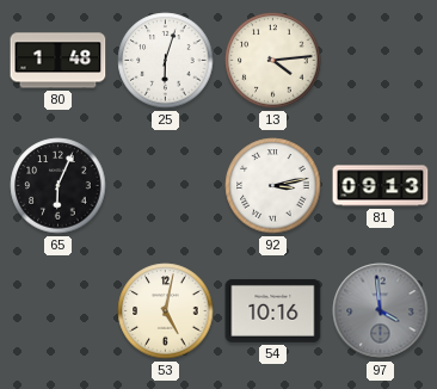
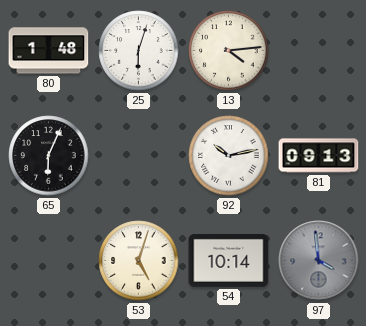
92: 3:13 -> 10:13 (229, 156)
53: 5:02 -> 5:03 (139, 261)
54: 10:16 -> 10:14 (229, 260)
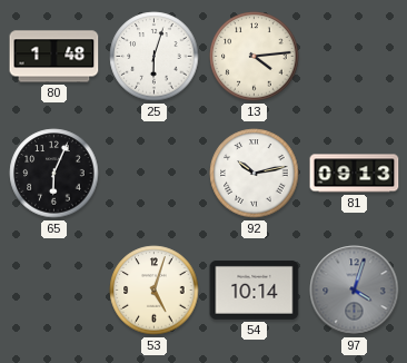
97: 3:59 -> 4:03 (355, 291)
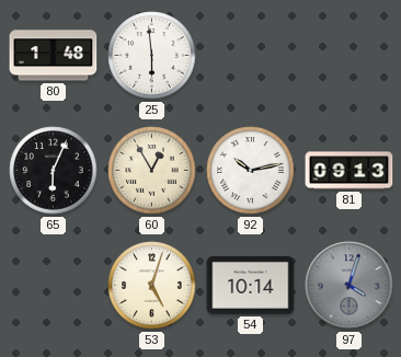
25: 6:03 -> 5:59 (152, 56)
13: 4:14 -> none (255, 57)
60: none -> 12:55 (152, 171)
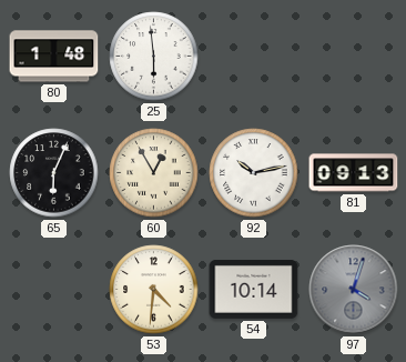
53: 5:03 -> 4:31 (154, 290)
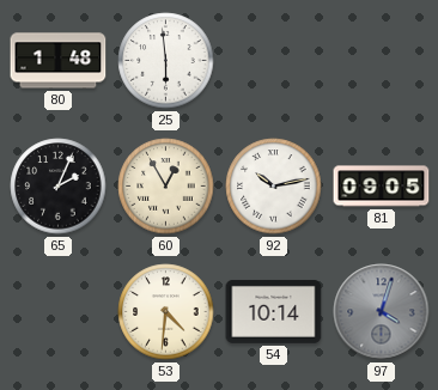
65: 6:04 -> 2:04 (59, 187)
81: 09:13 -> 09:05 (382, 187)
